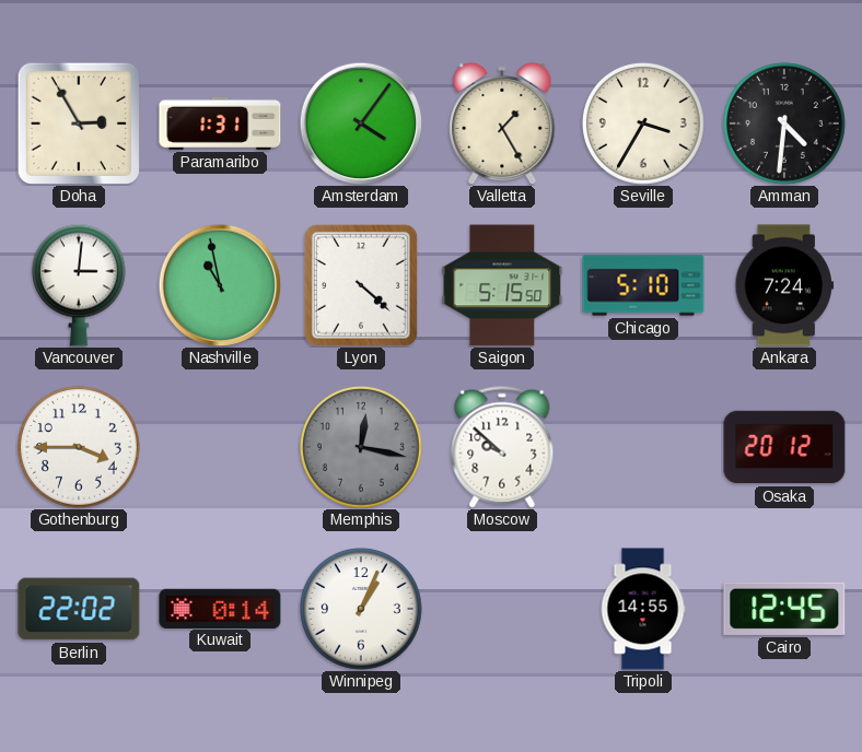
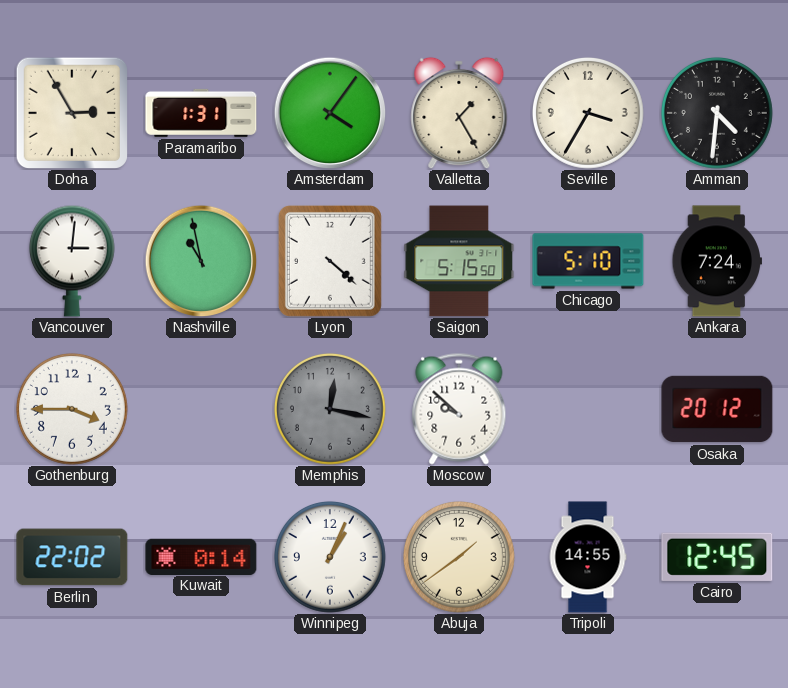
Abuja: none -> 1:39 (459, 557)
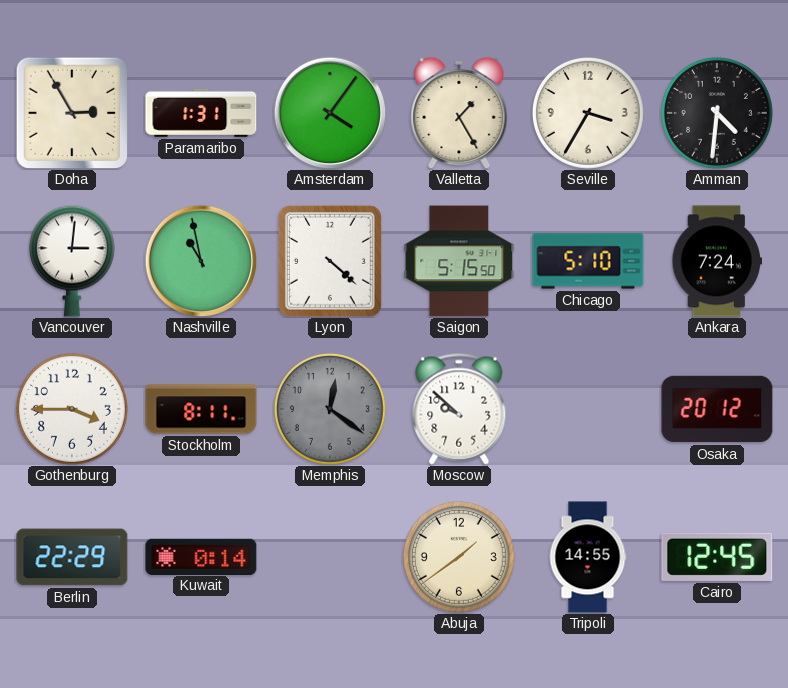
Stockholm: none -> 8:11 (201, 409)
Memphis: 12:17 -> 12:21 (330, 409)
Berlin: 22:02 -> 22:29 (72, 557)
Winnipeg: 1:04 -> none (330, 557)
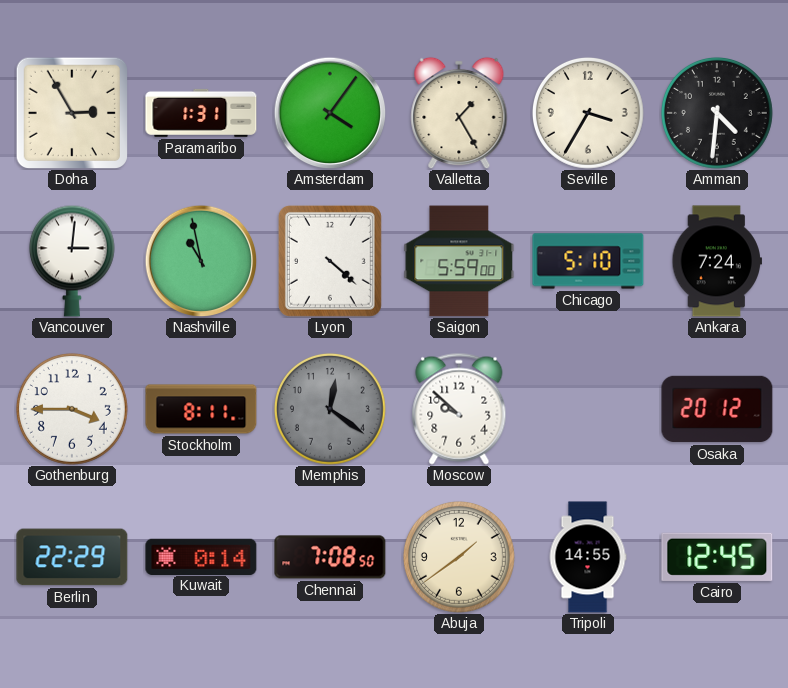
Saigon: 5:15 -> 5:59 (459, 261)
Chennai: none -> 7:08 (330, 557)
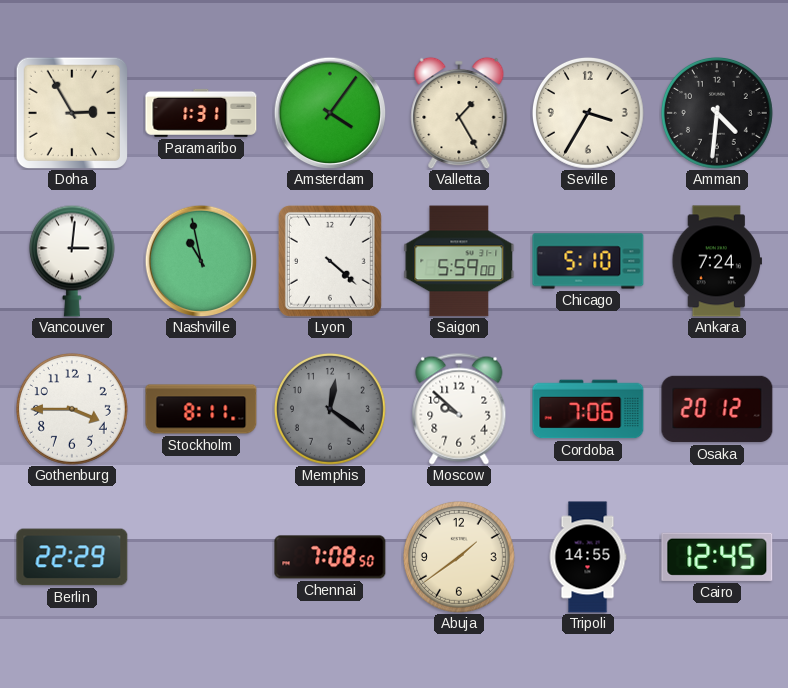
Cordoba: none -> 7:06 (588, 409)
Kuwait: 0:14 -> none (201, 556)
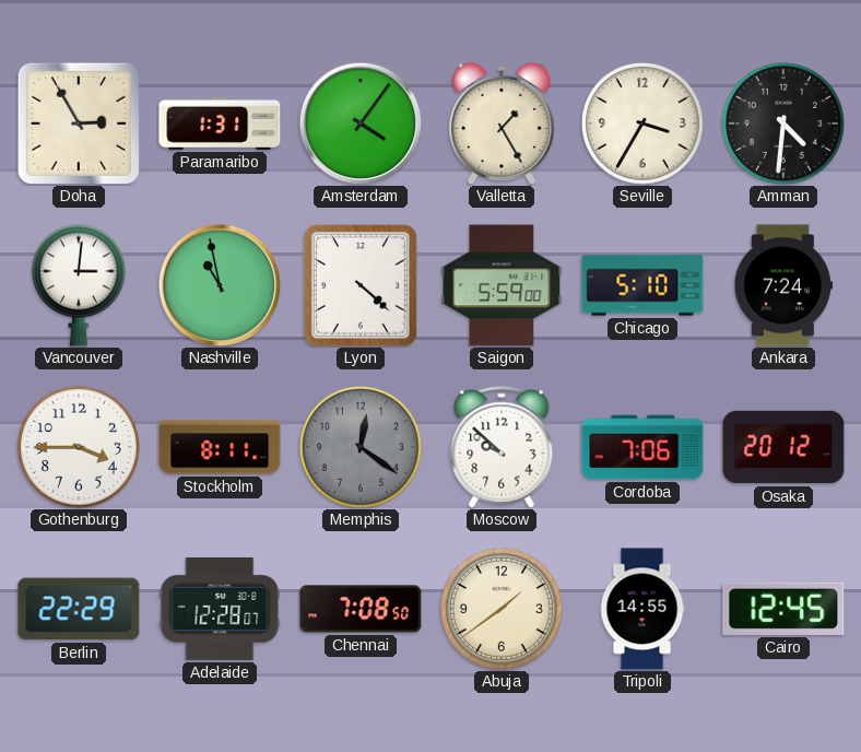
Adelaide: none -> 12:28 (220, 609)
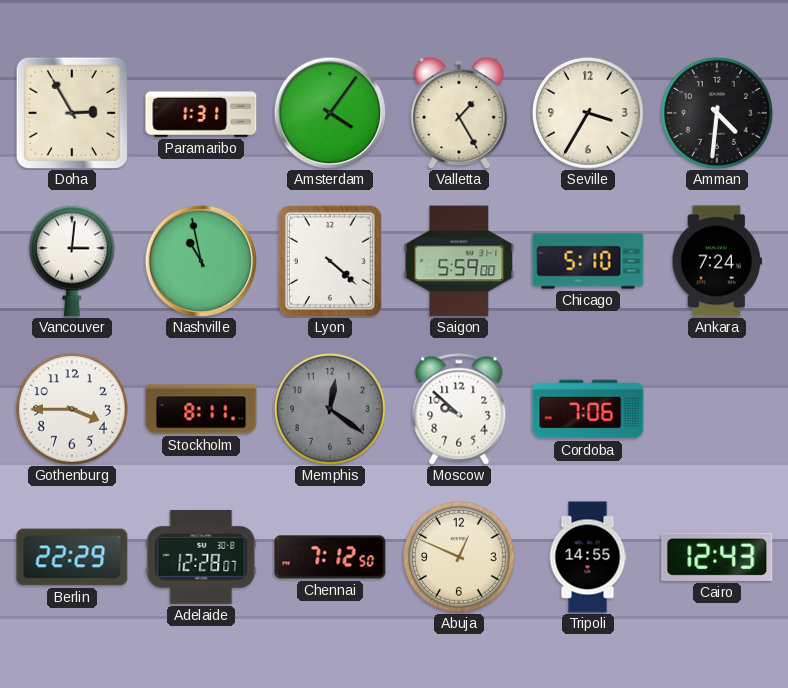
Osaka: 20:12 -> none (783, 447)
Chennai: 7:08 -> 7:12 (330, 557)
Abuja: 1:39 -> 12:49 (459, 557)
Cairo: 12:45 -> 12:43 (717, 557)
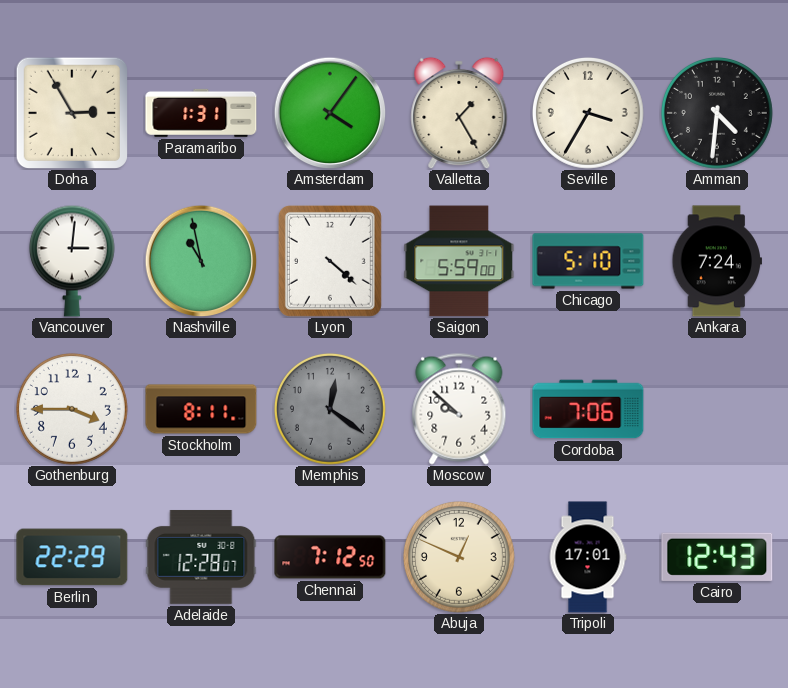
Tripoli: 14:55 -> 17:01 (588, 557)
